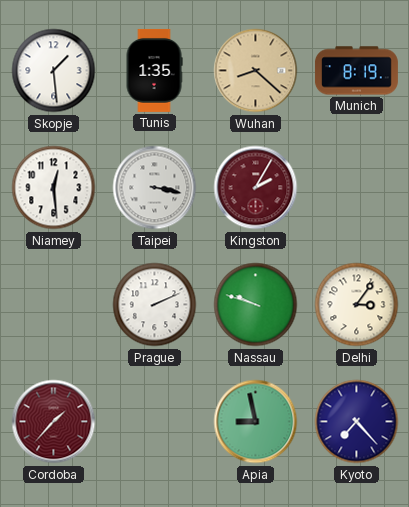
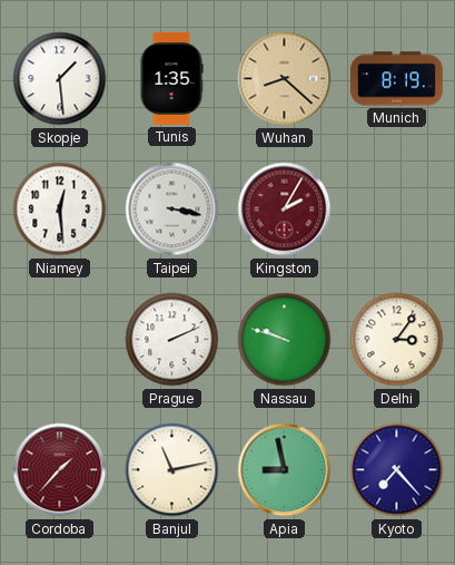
Banjul: none -> 11:13 (172, 470)
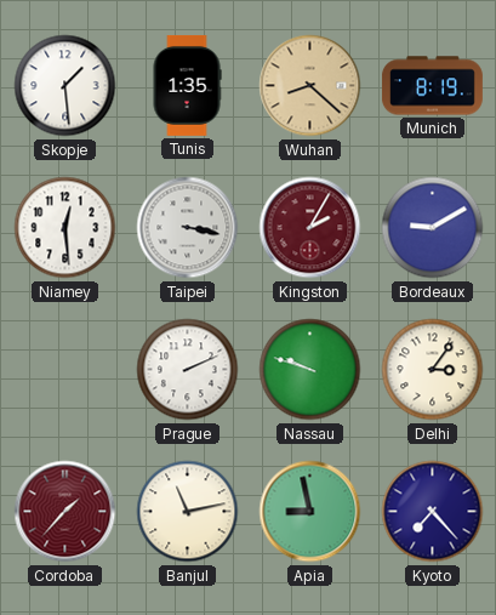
Bordeaux: none -> 9:10 (433, 228)
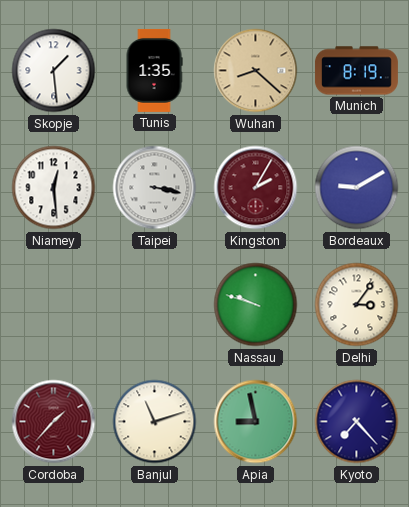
Prague: 2:11 -> none (188, 370)
Banjul: 11:13 -> 11:12 (155, 422)
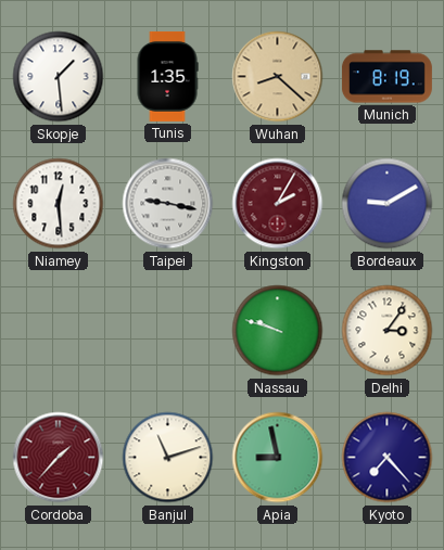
Taipei: 3:17 -> 9:17 (168, 204)
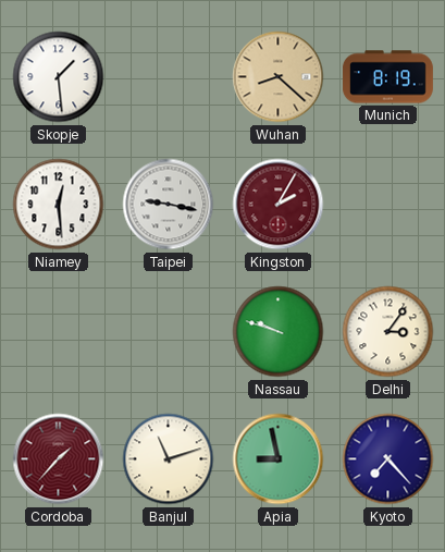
Tunis: 1:35 -> none (167, 76)
Bordeaux: 9:10 -> none (388, 204)
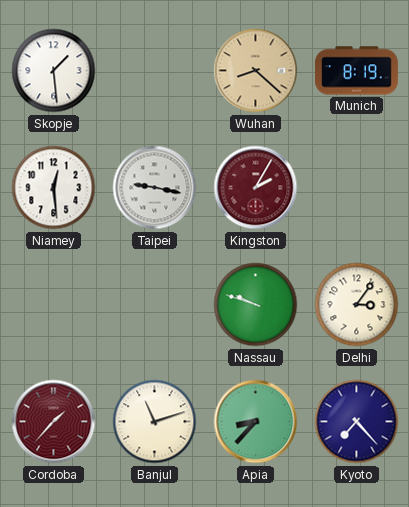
Apia: 8:58 -> 8:37 (256, 422)
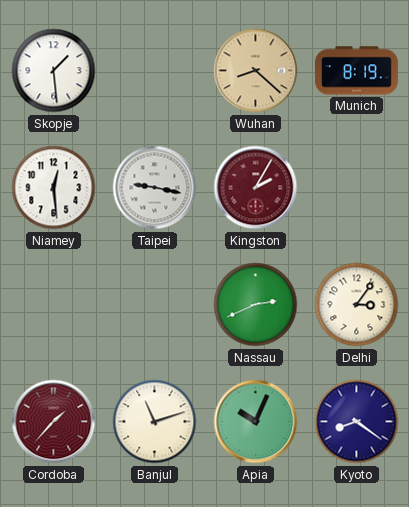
Nassau: 9:48 -> 2:41 (256, 305)
Apia: 8:37 -> 10:04 (256, 422)
Kyoto: 7:23 -> 8:21 (357, 422)
